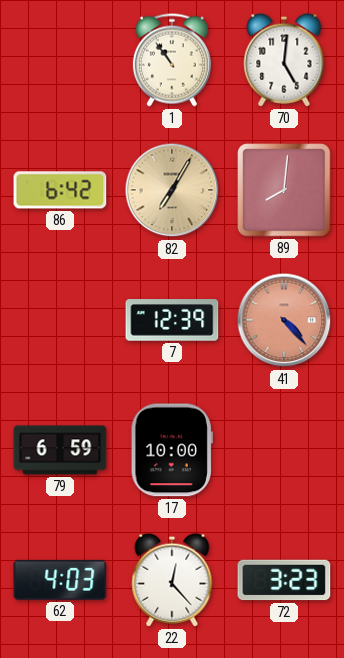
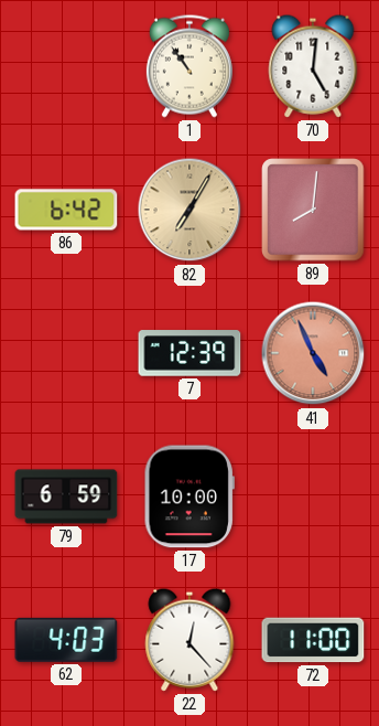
41: 4:23 -> 4:56 (313, 353)
72: 3:23 -> 11:00 (313, 640)
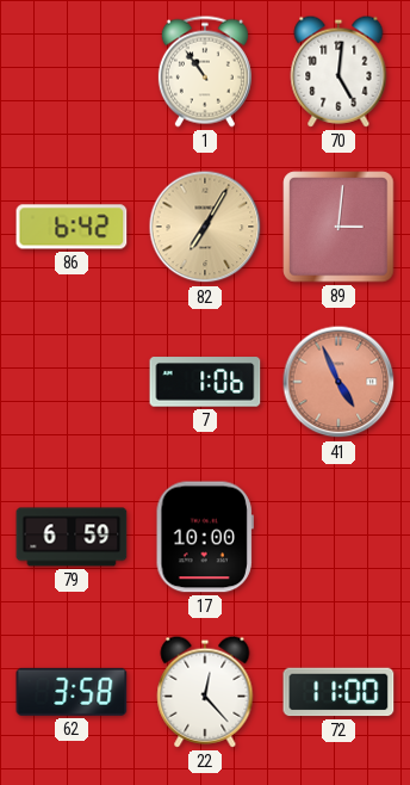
89: 8:01 -> 3:01 (338, 227)
7: 12:39 -> 1:06 (205, 382)
62: 4:03 -> 3:58 (72, 692)
